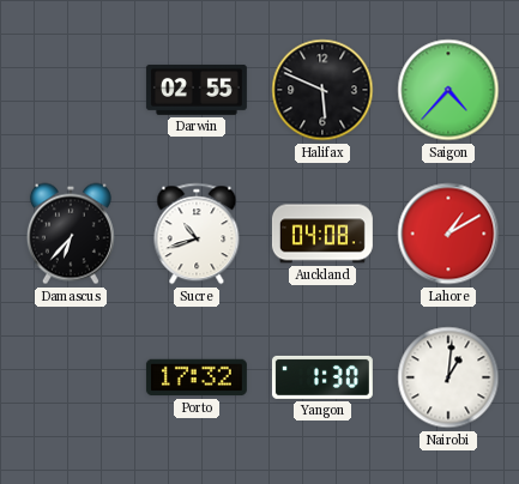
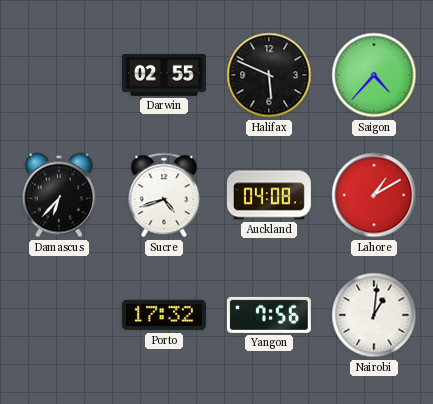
Sucre: 10:42 -> 4:42 (164, 195)
Yangon: 1:30 -> 7:56 (269, 315)
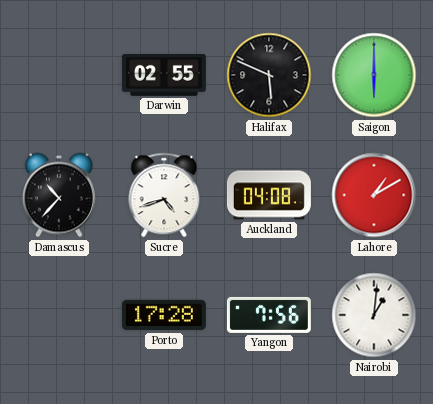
Saigon: 4:37 -> 6:00 (374, 75)
Damascus: 6:37 -> 10:37 (59, 195)
Porto: 17:32 -> 17:28 (164, 315)
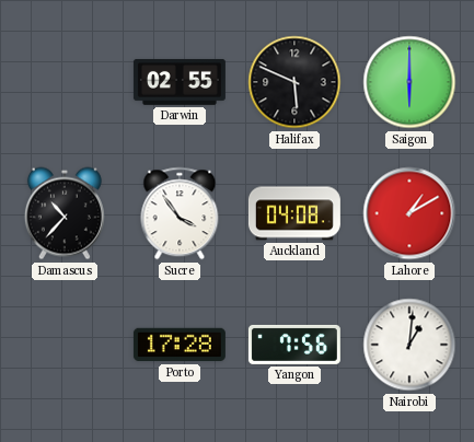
Sucre: 4:42 -> 3:54 (180, 213)
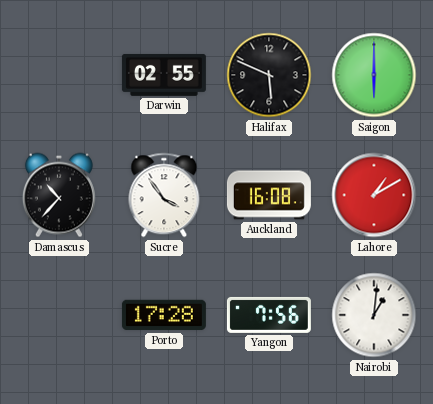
Auckland: 04:08 -> 16:08 (269, 195)
